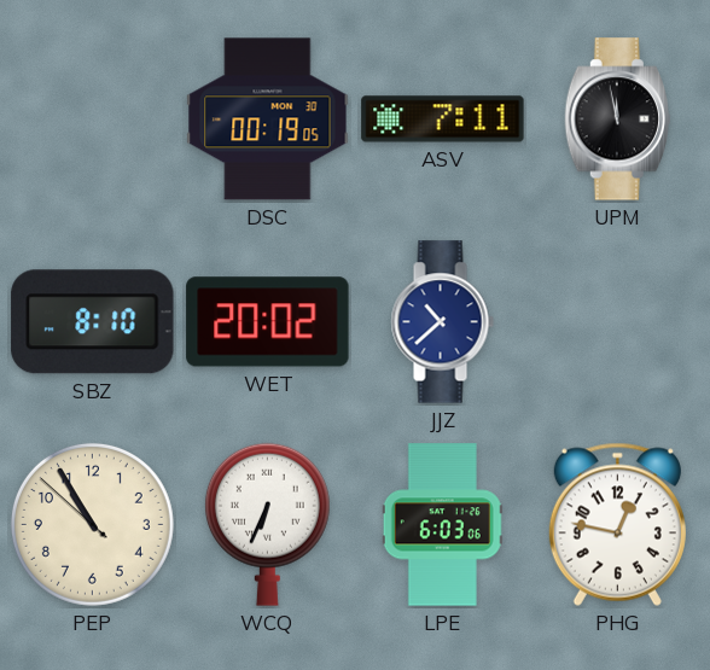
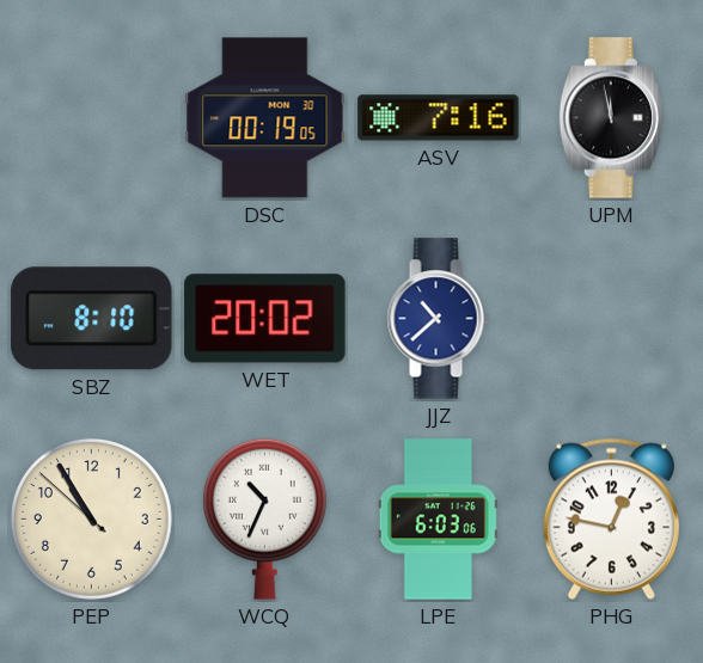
ASV: 7:11 -> 7:16 (439, 118)
WCQ: 6:34 -> 10:34 (264, 518)
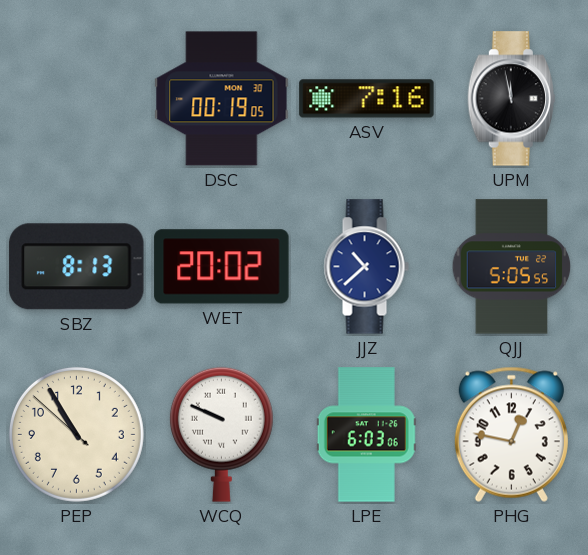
SBZ: 8:10 -> 8:13 (77, 267)
QJJ: none -> 5:05 (512, 267)
WCQ: 10:34 -> 9:49 (221, 434)
